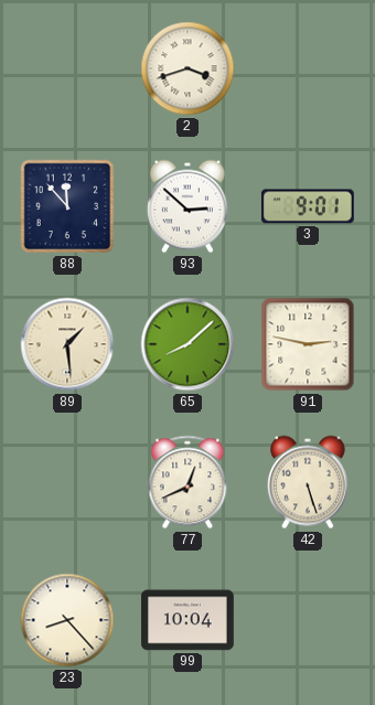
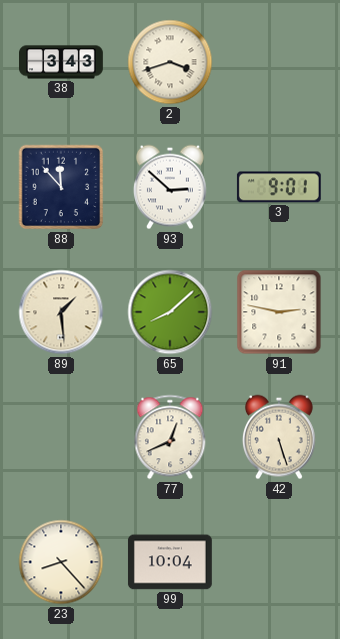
38: none -> 3:43 (62, 62)
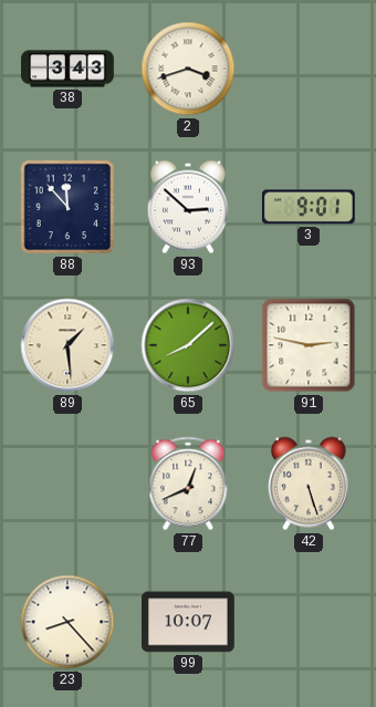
99: 10:04 -> 10:07 (188, 622)
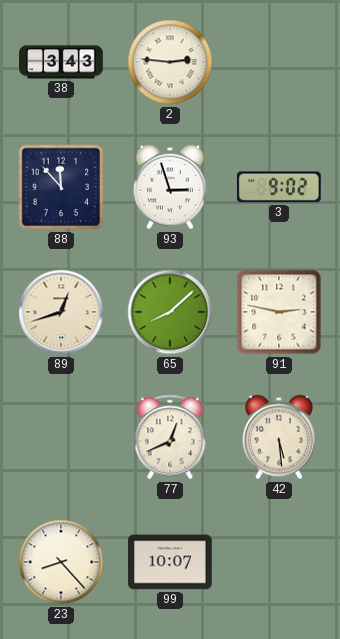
2: 3:42 -> 2:46 (170, 62)
93: 2:52 -> 2:57 (170, 187)
3: 9:01 -> 9:02 (279, 187)
89: 1:29 -> 12:42 (61, 312)
42: 5:27 -> 5:29 (279, 437)
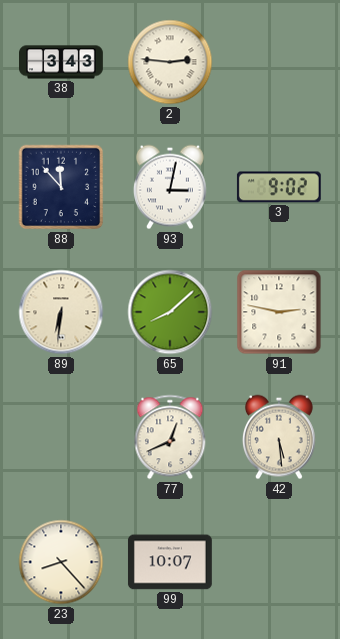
93: 2:57 -> 3:02 (170, 187)
89: 12:42 -> 6:31 (61, 312)
